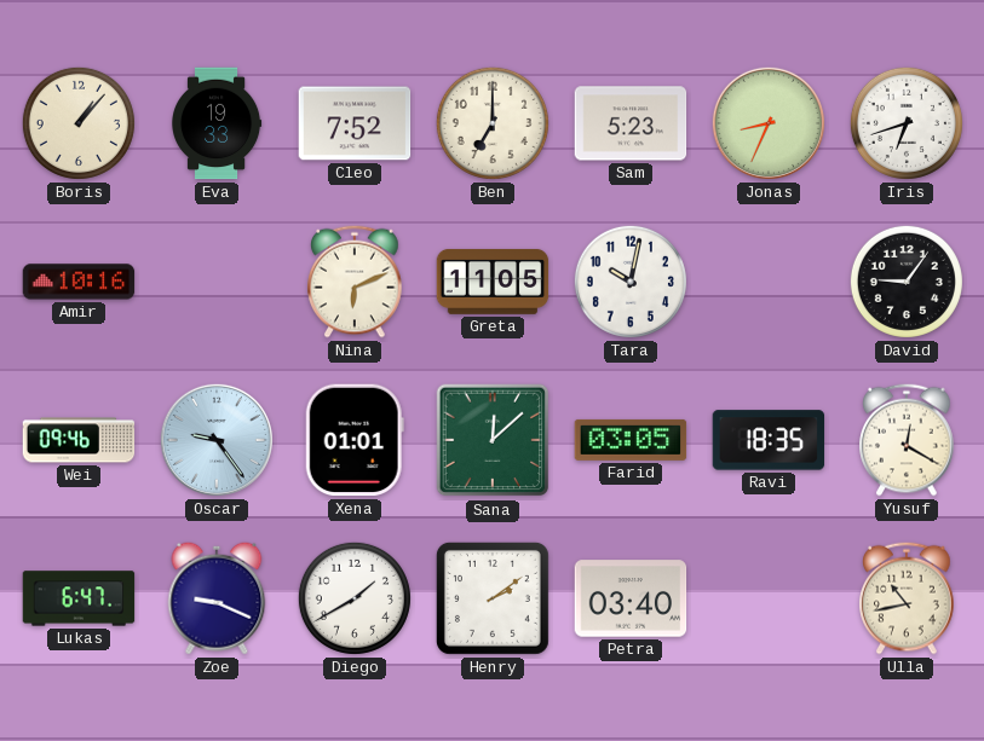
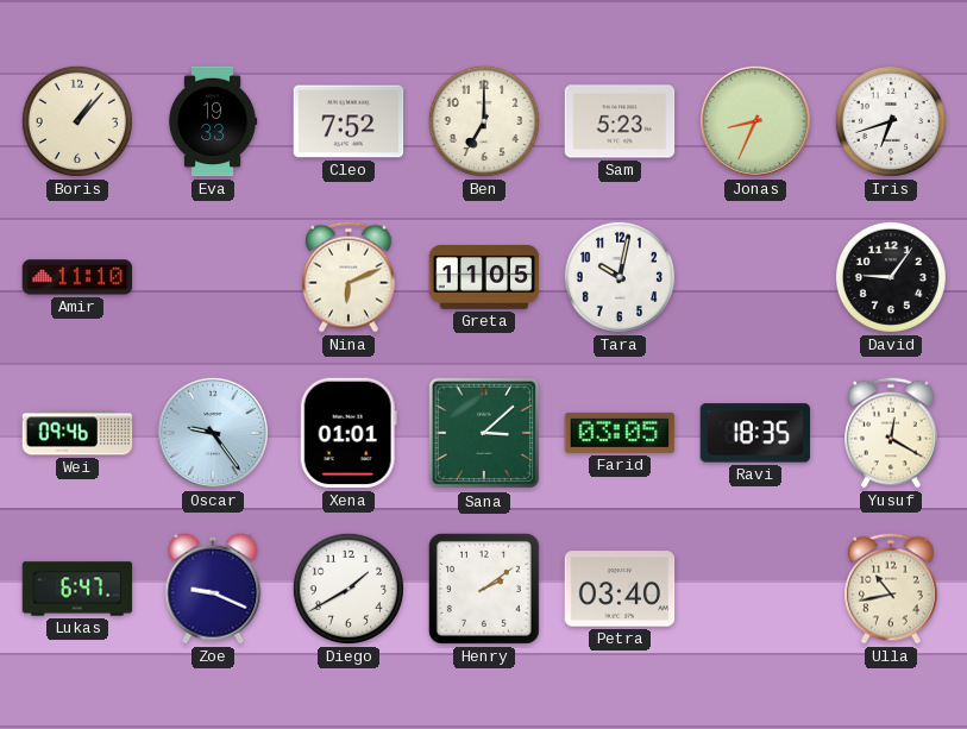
Amir: 10:16 -> 11:10 (77, 277)
Sana: 12:08 -> 3:08 (484, 433)
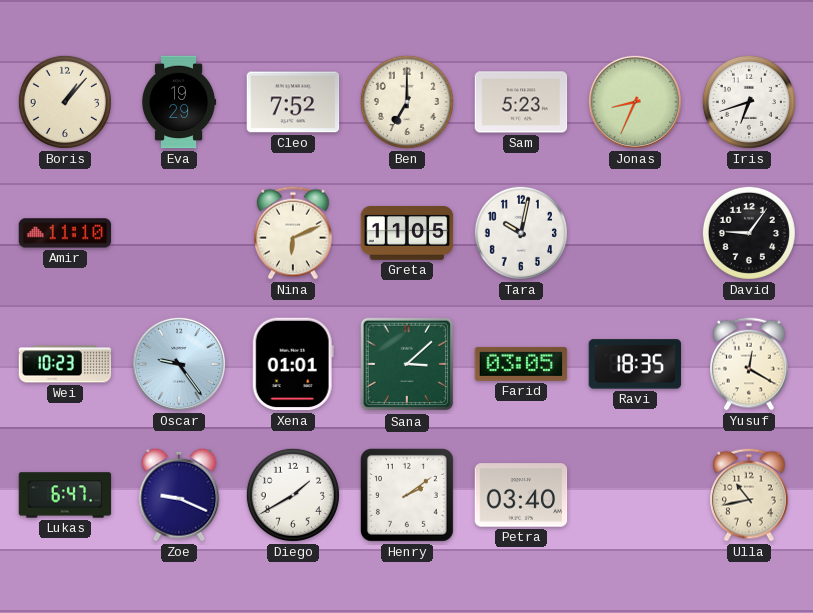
Eva: 19:33 -> 19:29 (180, 102)
Wei: 09:46 -> 10:23 (65, 364)
